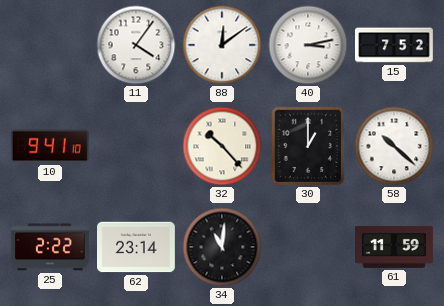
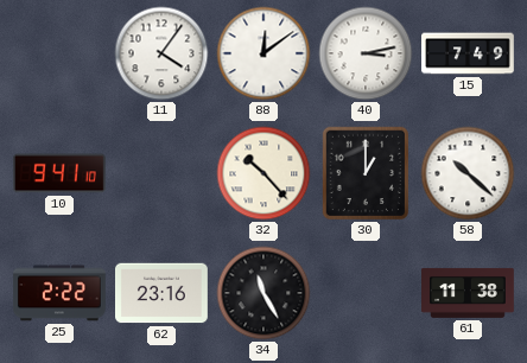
15: 7:52 -> 7:49 (469, 53)
62: 23:14 -> 23:16 (163, 293)
34: 11:01 -> 11:25 (263, 293)
61: 11:59 -> 11:38 (469, 293)
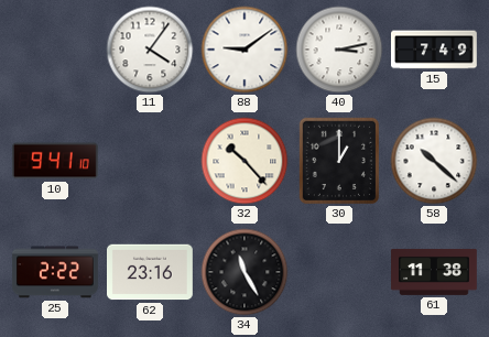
88: 12:09 -> 9:09 (244, 50)
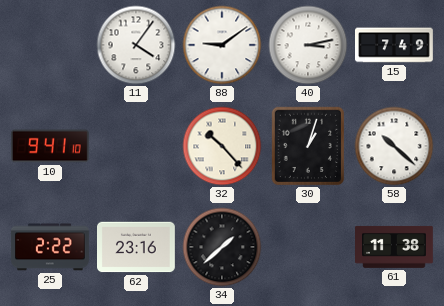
30: 1:00 -> 1:03 (307, 146)
34: 11:25 -> 1:38 (222, 247)
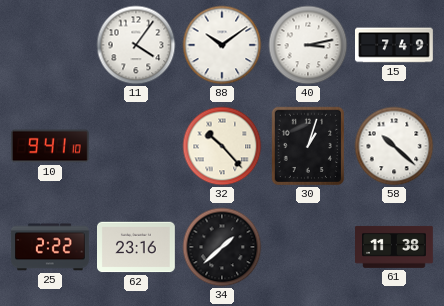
88: 9:09 -> 10:09 (222, 45)
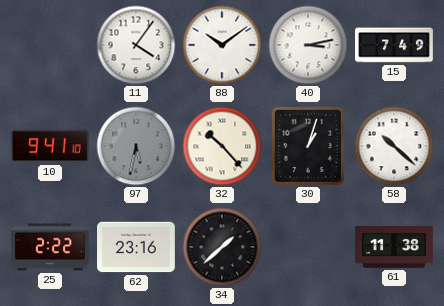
97: none -> 5:32 (136, 146)
